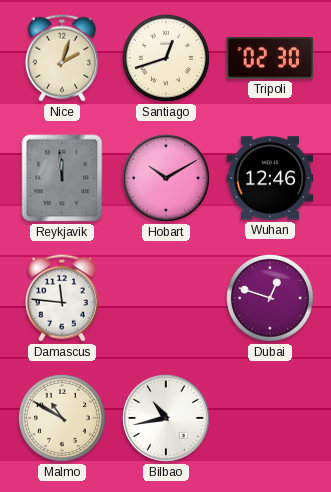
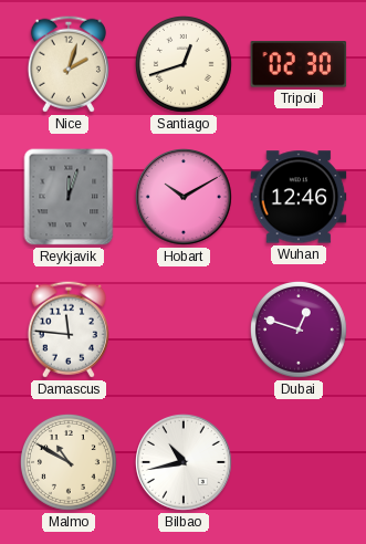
Reykjavik: 11:59 -> 12:03 (69, 197)
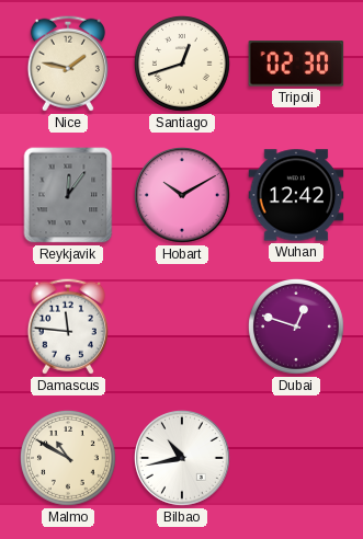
Nice: 2:03 -> 1:47 (68, 64)
Reykjavik: 12:03 -> 12:06 (68, 195)
Wuhan: 12:46 -> 12:42 (296, 195)
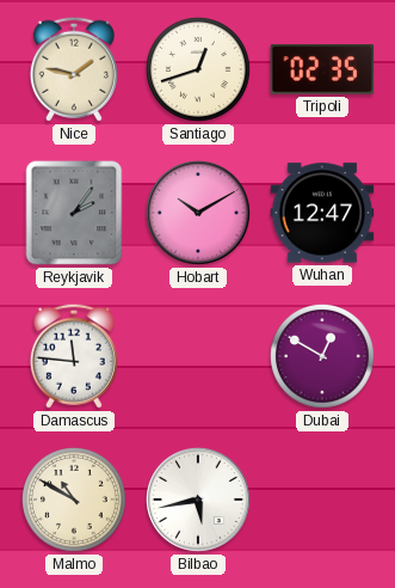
Tripoli: 02:30 -> 02:35 (322, 69)
Reykjavik: 12:06 -> 2:06 (74, 213)
Wuhan: 12:42 -> 12:47 (322, 213)
Dubai: 12:48 -> 12:50 (322, 356)
Bilbao: 10:43 -> 5:43 (199, 501)
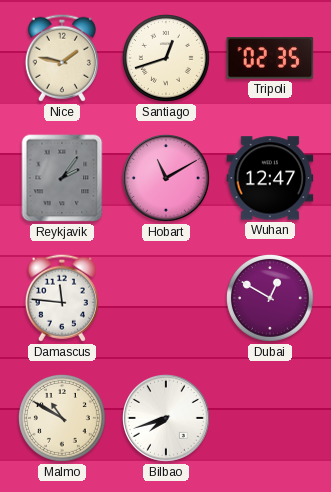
Hobart: 10:10 -> 11:10 (167, 179)
Bilbao: 5:43 -> 7:42 (167, 419)
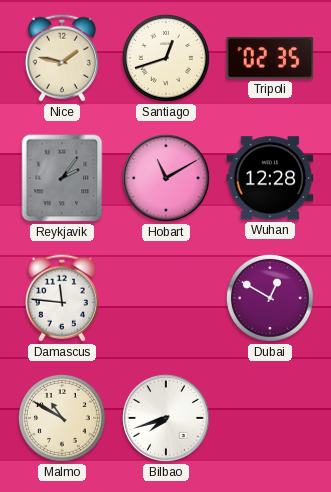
Wuhan: 12:47 -> 12:28 (270, 178)
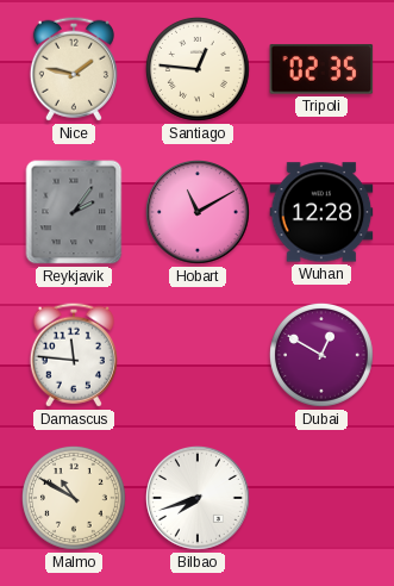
Santiago: 12:42 -> 12:46 (198, 69)
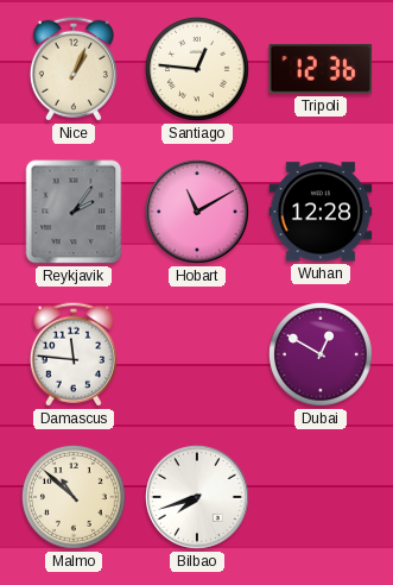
Nice: 1:47 -> 1:04 (74, 69)
Tripoli: 02:35 -> 12:36 (321, 69)
Malmo: 10:50 -> 10:52 (74, 497)
